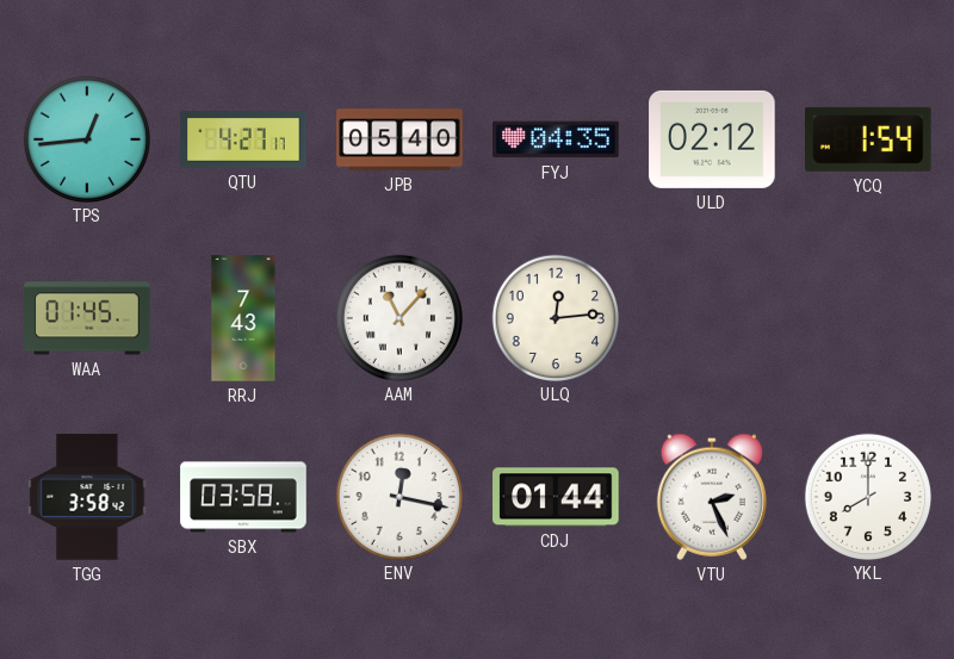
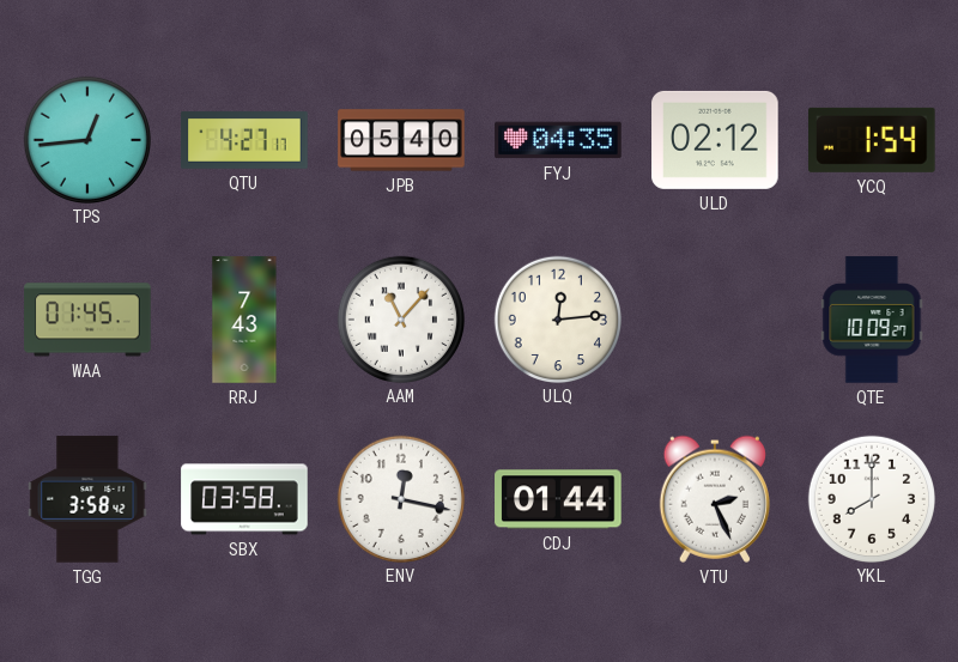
QTE: none -> 10:09 (872, 320)
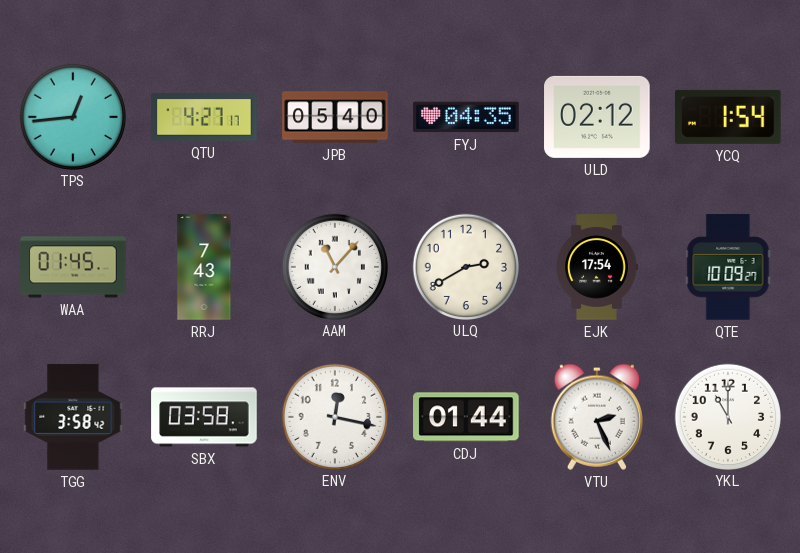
ULQ: 12:14 -> 2:40 (465, 266)
EJK: none -> 17:54 (597, 267)
YKL: 8:00 -> 11:00 (727, 416)
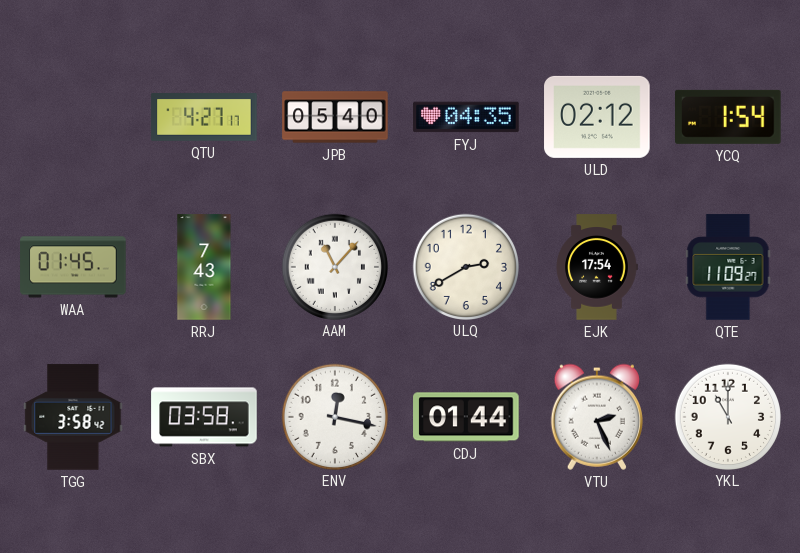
TPS: 12:44 -> none (72, 116)
QTE: 10:09 -> 11:09 (728, 267)
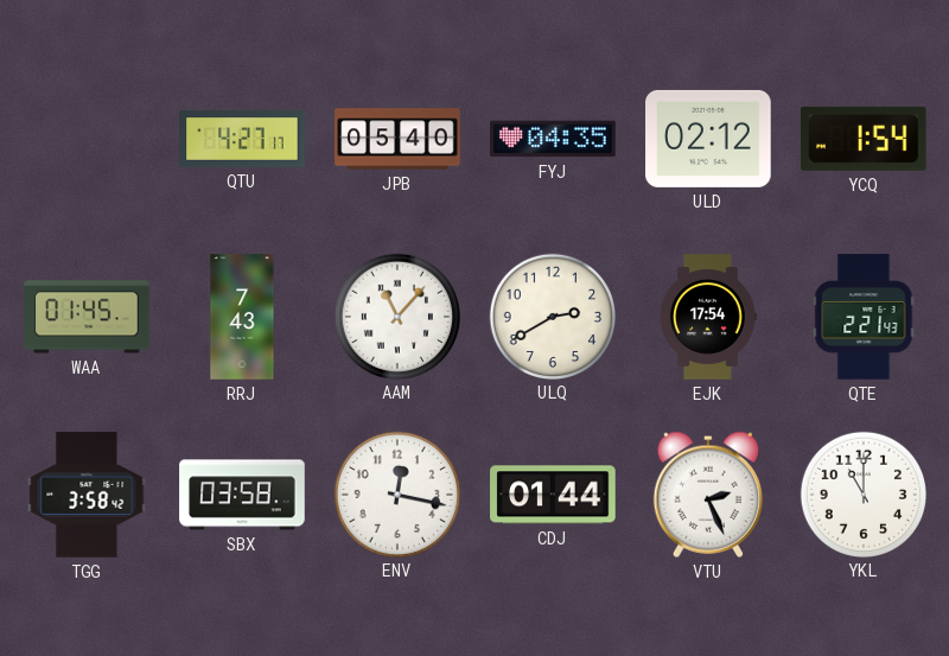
QTE: 11:09 -> 2:21 (864, 317)
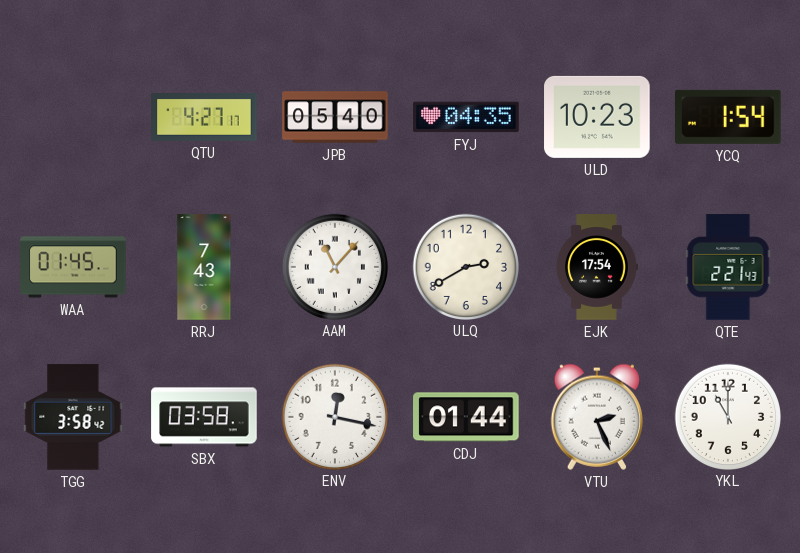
ULD: 02:12 -> 10:23 (597, 117)
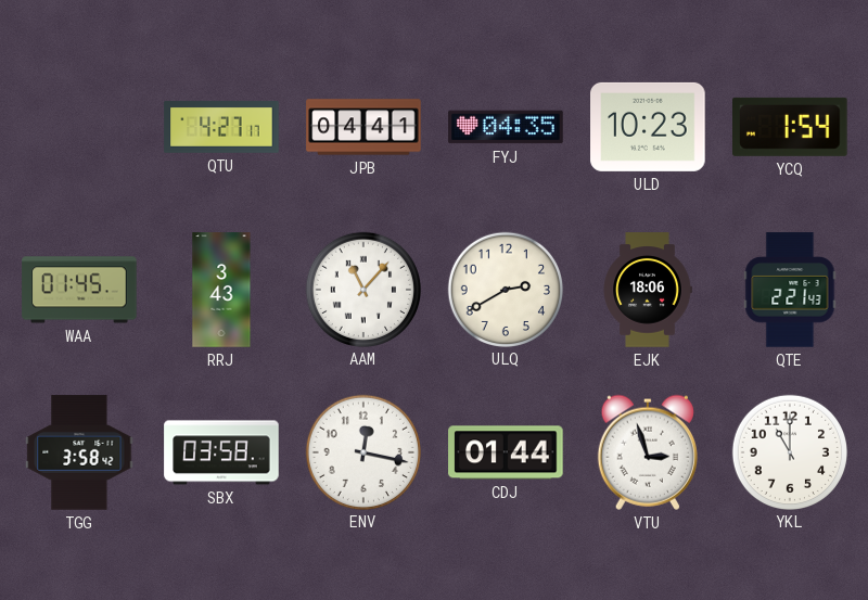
JPB: 05:40 -> 04:41 (363, 127)
RRJ: 7:43 -> 3:43 (221, 290)
EJK: 17:54 -> 18:06 (648, 290)
VTU: 2:26 -> 2:57 (648, 452)
